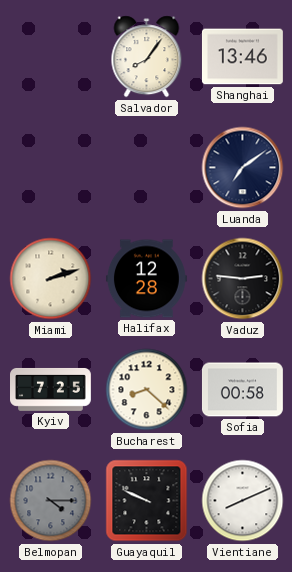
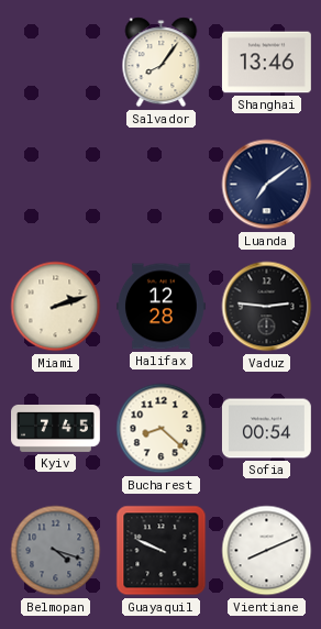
Kyiv: 7:25 -> 7:45 (56, 428)
Sofia: 00:58 -> 00:54 (266, 429)
Belmopan: 4:15 -> 4:18 (56, 551)
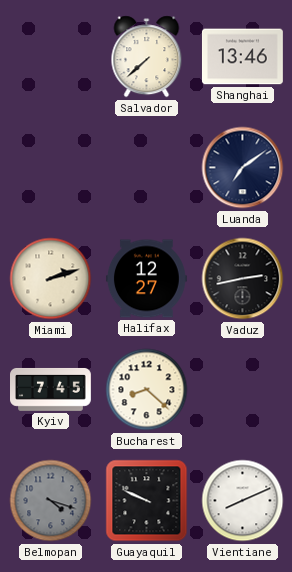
Salvador: 8:06 -> 7:38 (147, 57)
Halifax: 12:28 -> 12:27 (146, 279)
Vaduz: 2:46 -> 2:43 (243, 279)
Sofia: 00:54 -> none (266, 429)
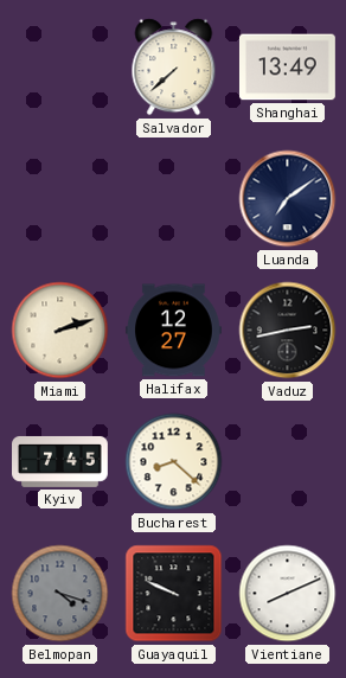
Shanghai: 13:46 -> 13:49 (287, 68)
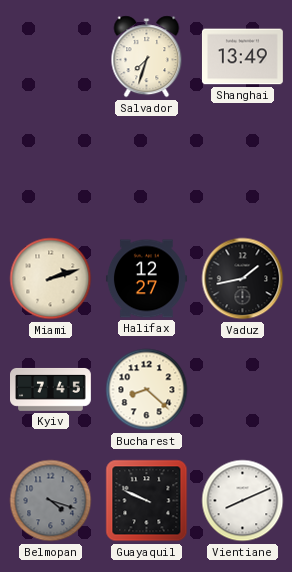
Salvador: 7:38 -> 7:33 (147, 57)
Luanda: 7:09 -> none (288, 199)
Vaduz: 2:43 -> 1:43 (243, 279)
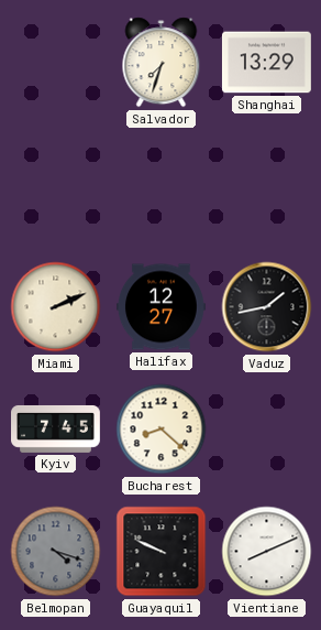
Shanghai: 13:49 -> 13:29 (266, 63)
Miami: 2:12 -> 2:11 (56, 307)
